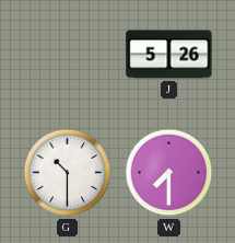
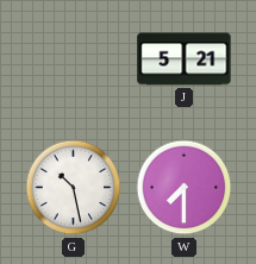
J: 5:26 -> 5:21 (185, 59)
G: 10:30 -> 10:28 (74, 188)
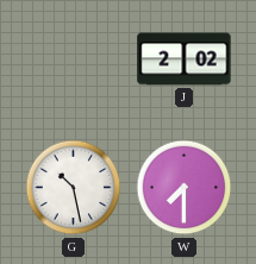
J: 5:21 -> 2:02 (185, 59)
